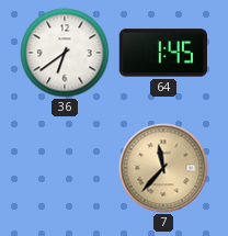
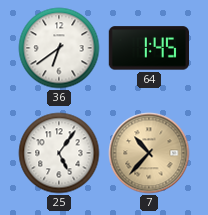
25: none -> 5:06 (59, 153)
7: 11:37 -> 10:37 (149, 153)
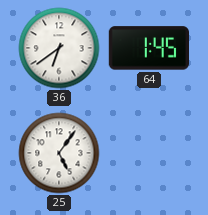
7: 10:37 -> none (149, 153)
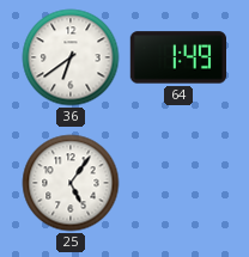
64: 1:45 -> 1:49 (177, 57)
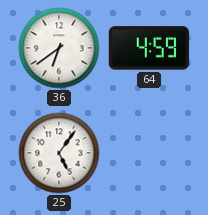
64: 1:49 -> 4:59 (148, 48)
